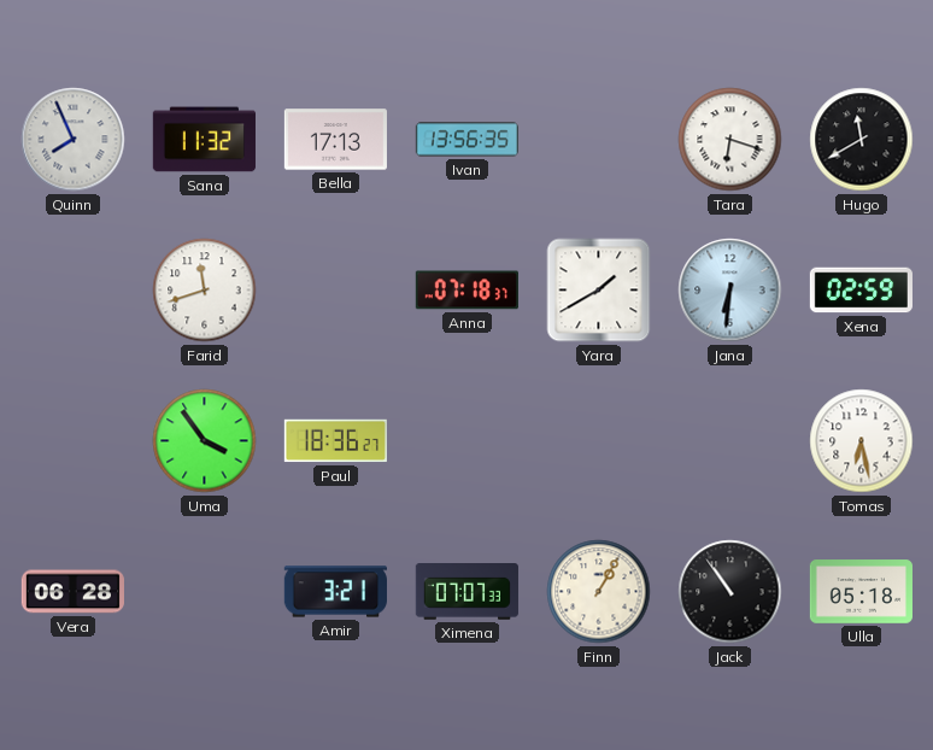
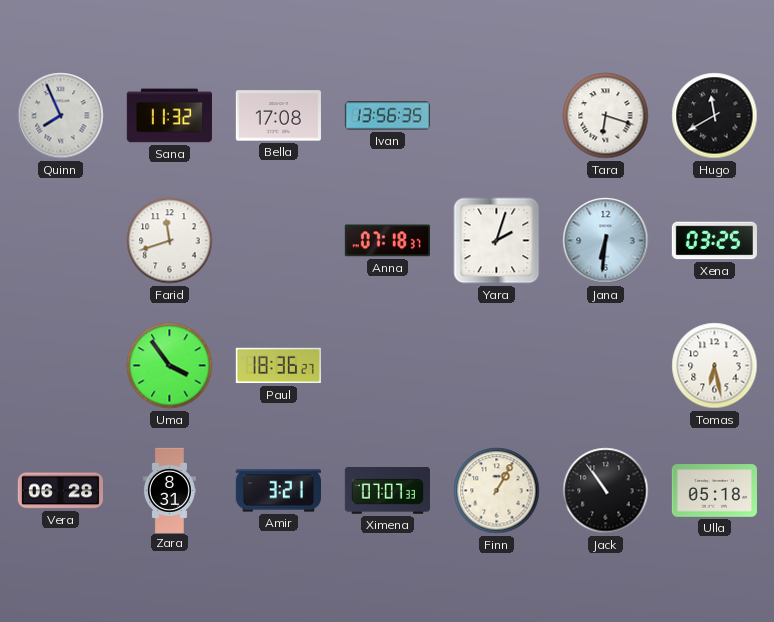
Bella: 17:13 -> 17:08 (278, 116)
Yara: 1:40 -> 2:03 (497, 241)
Xena: 02:59 -> 03:25 (714, 241)
Zara: none -> 8:31 (169, 490)
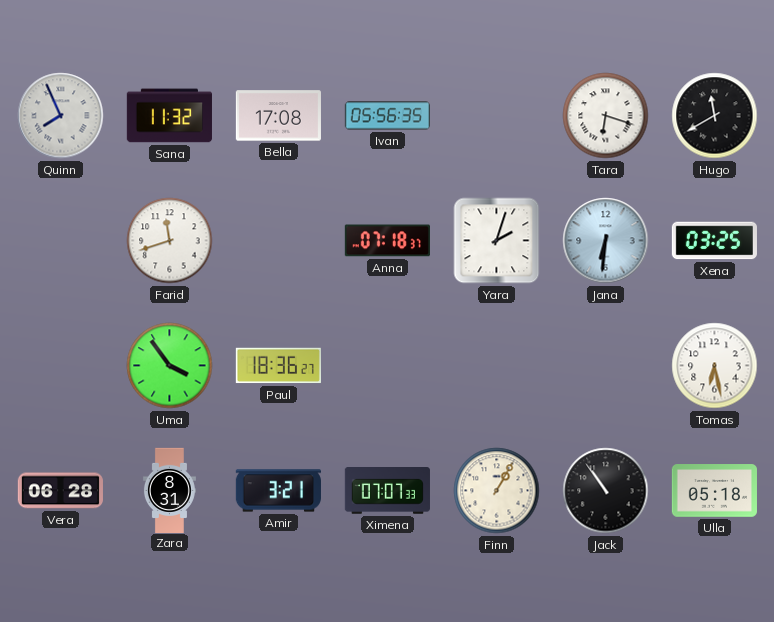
Ivan: 13:56 -> 05:56 (387, 116)
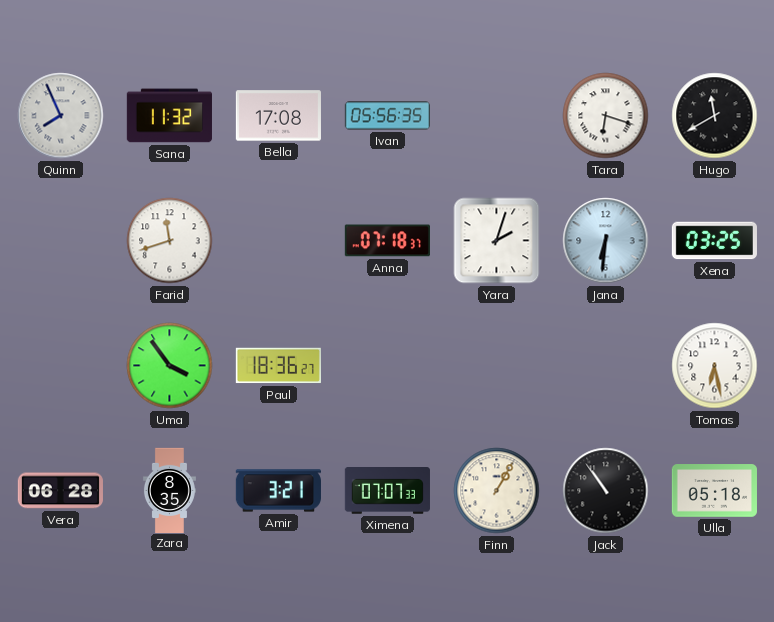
Zara: 8:31 -> 8:35 (169, 490)
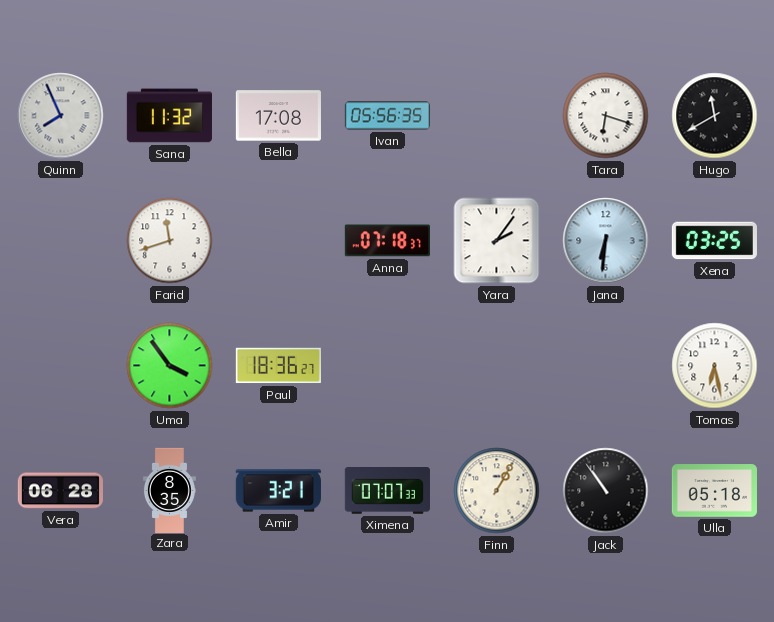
Yara: 2:03 -> 2:06 (497, 241)
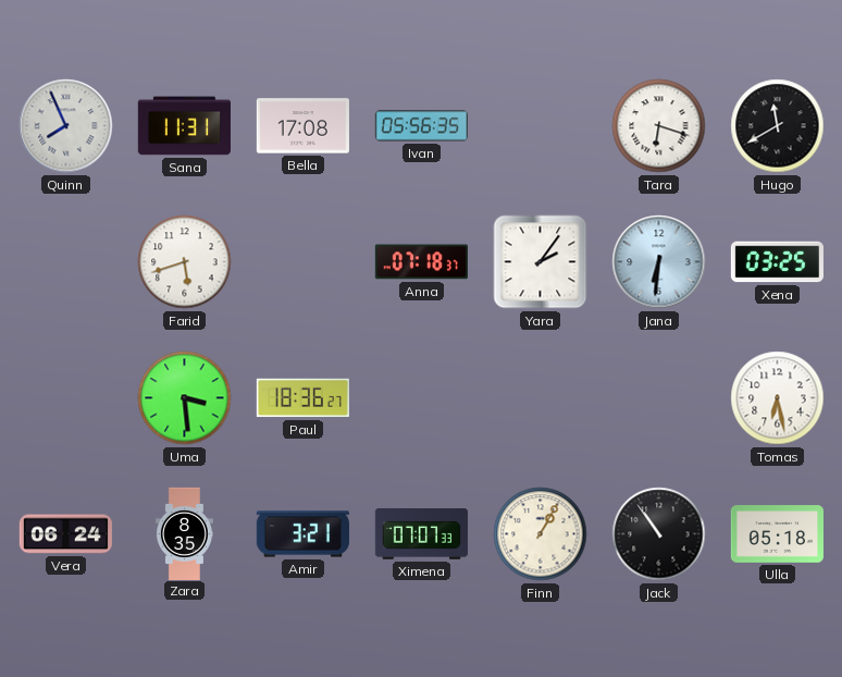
Sana: 11:32 -> 11:31 (184, 126)
Farid: 11:42 -> 5:42 (185, 262)
Uma: 3:54 -> 3:29 (185, 398)
Vera: 06:28 -> 06:24 (65, 534)
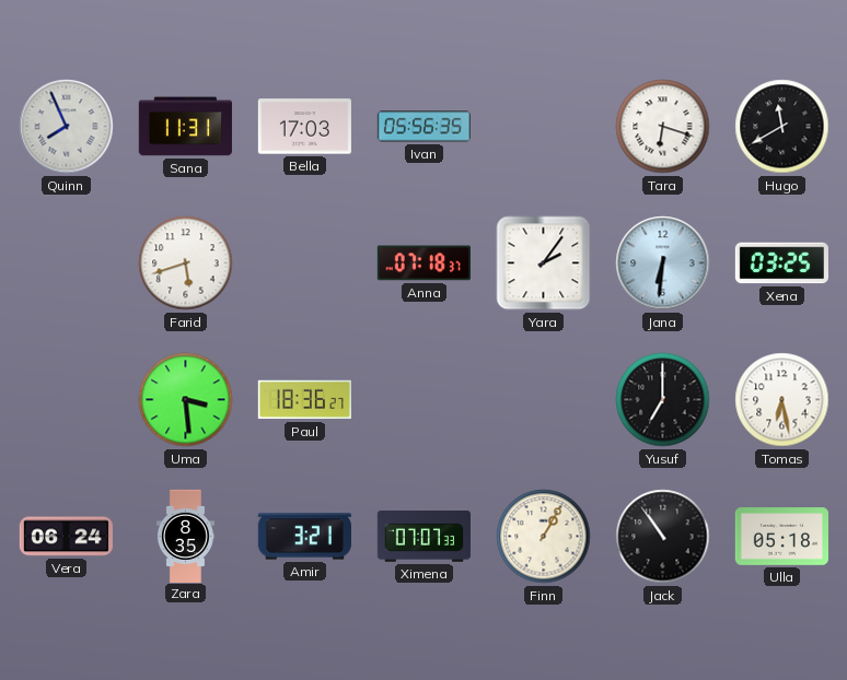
Bella: 17:08 -> 17:03 (304, 127)
Yusuf: none -> 7:00 (663, 400)
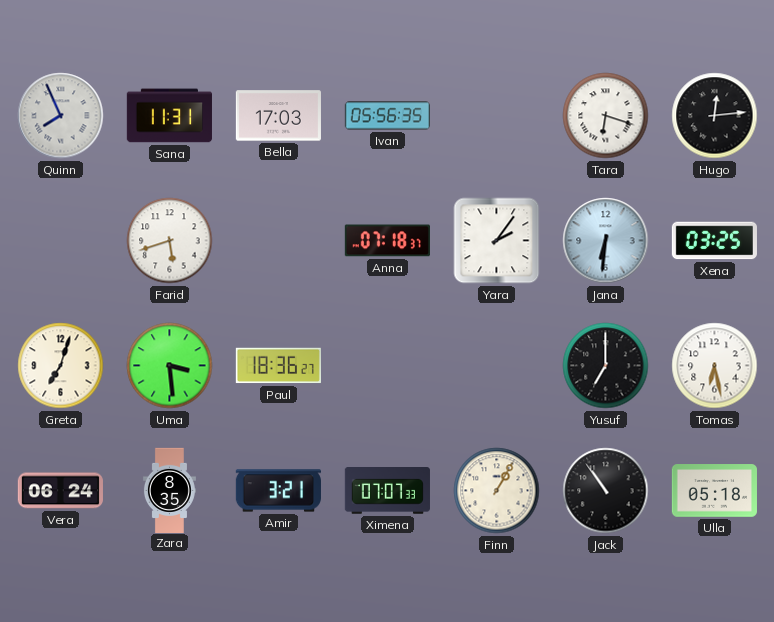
Hugo: 11:40 -> 12:14 (715, 116)
Greta: none -> 7:03 (61, 366)
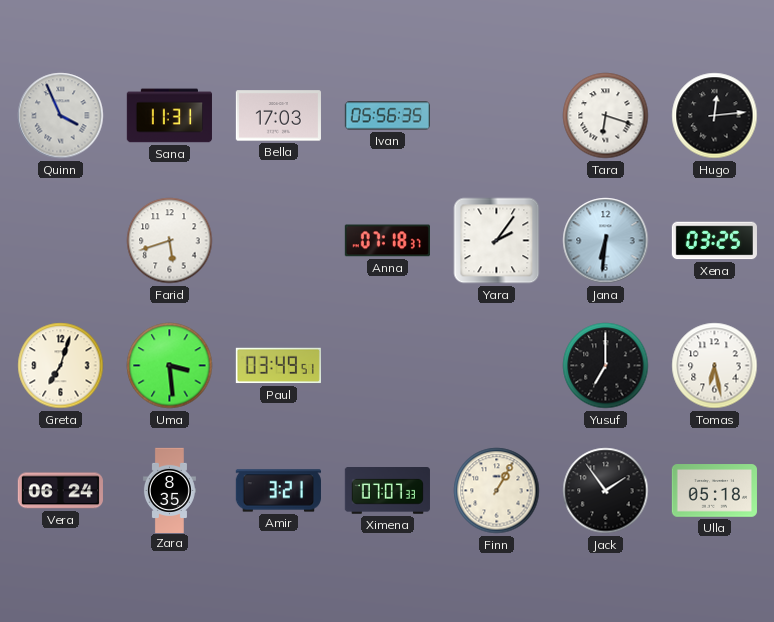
Quinn: 7:56 -> 3:56 (61, 116)
Paul: 18:36 -> 03:49 (278, 366)
Jack: 10:54 -> 1:54 (606, 491)
